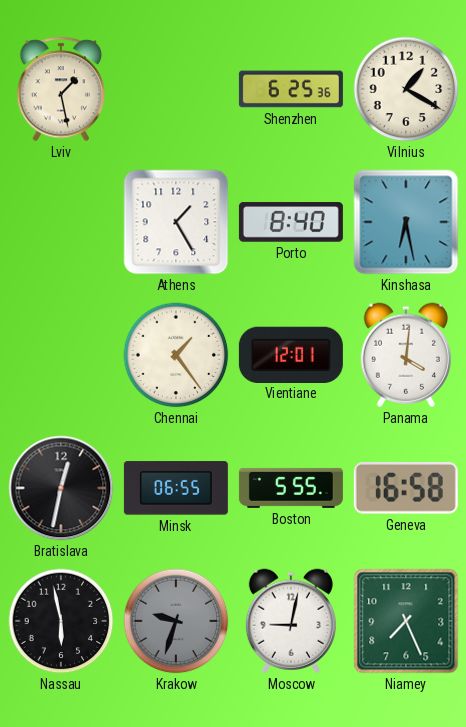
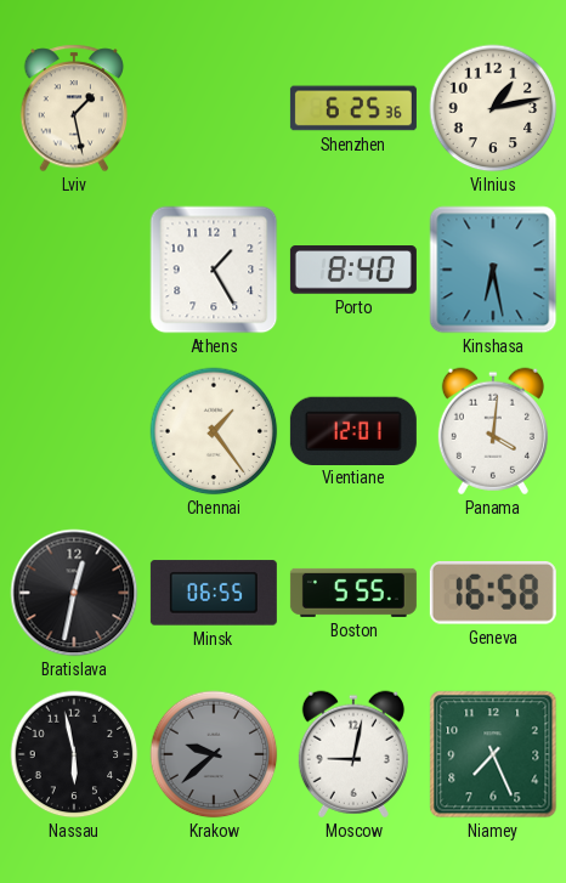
Vilnius: 1:20 -> 1:13 (493, 108)
Krakow: 9:33 -> 9:38 (214, 754)
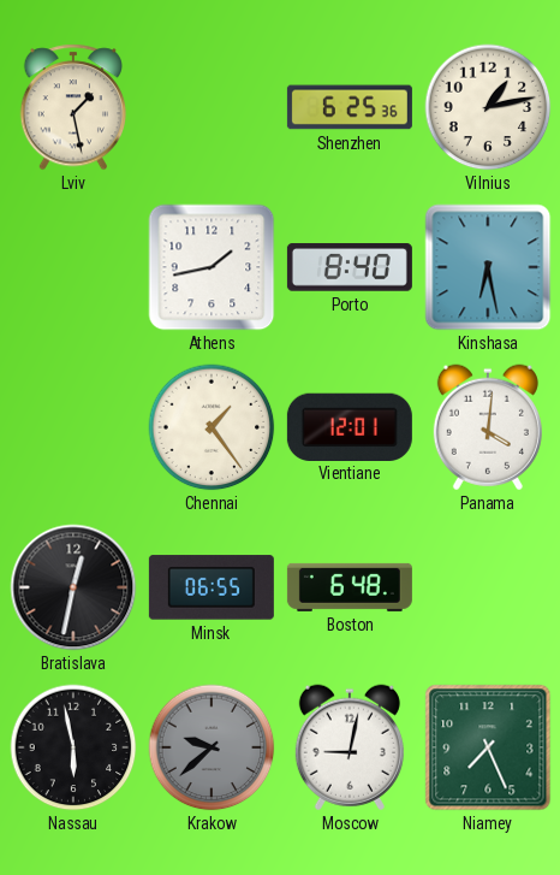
Athens: 1:25 -> 1:43 (212, 267)
Boston: 5:55 -> 6:48 (350, 587)
Geneva: 16:58 -> none (493, 594)
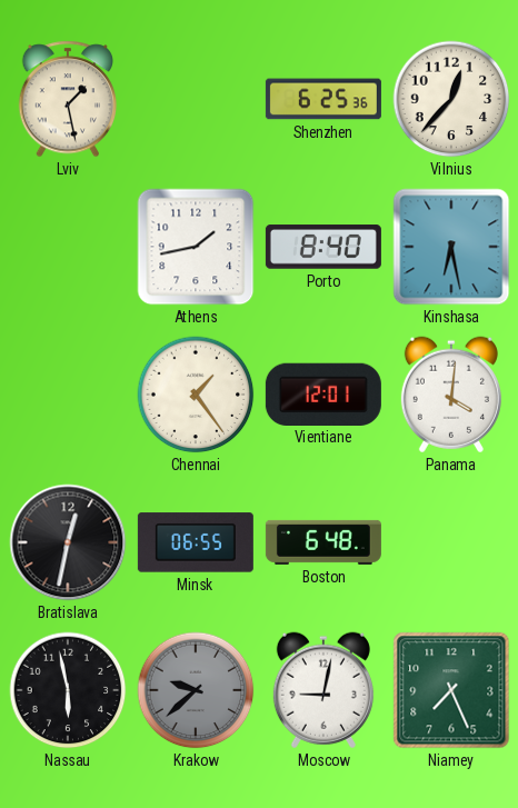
Vilnius: 1:13 -> 12:37 (451, 99)
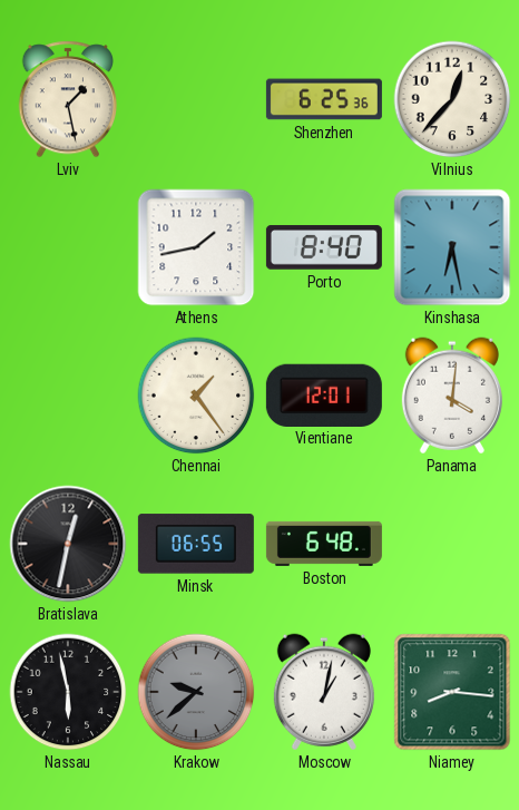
Moscow: 9:02 -> 1:02 (324, 692)
Niamey: 7:26 -> 8:16 (452, 692)
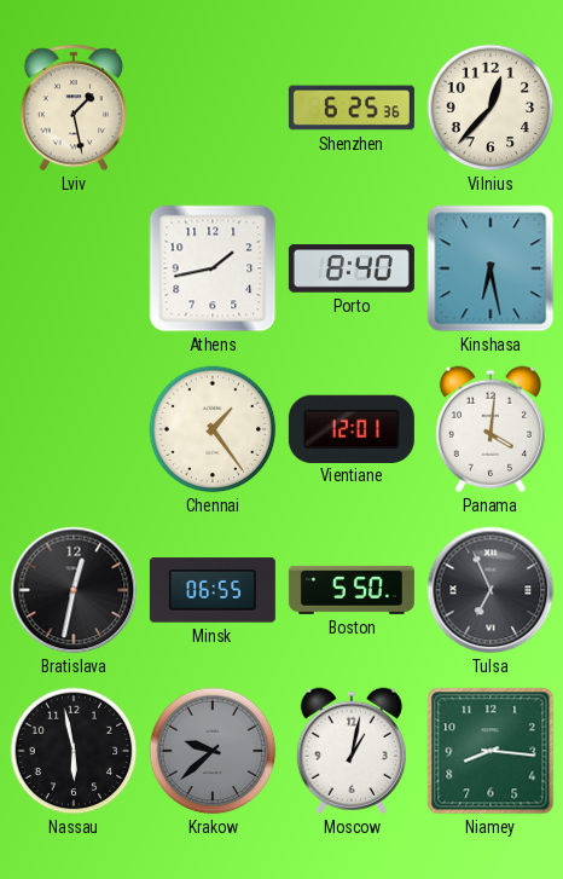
Boston: 6:48 -> 5:50 (352, 590)
Tulsa: none -> 6:56 (491, 590)
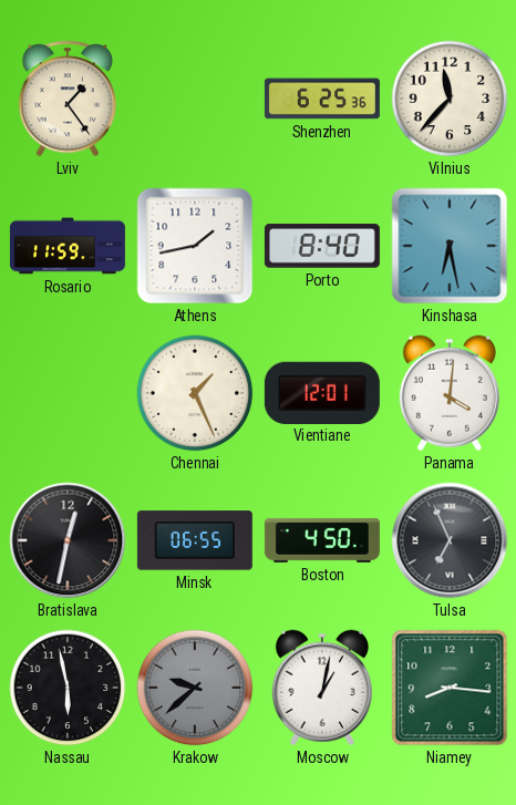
Lviv: 1:28 -> 1:24 (68, 99)
Vilnius: 12:37 -> 11:37 (450, 99)
Rosario: none -> 11:59 (68, 246)
Chennai: 1:24 -> 1:26 (195, 393)
Boston: 5:50 -> 4:50 (322, 540)
